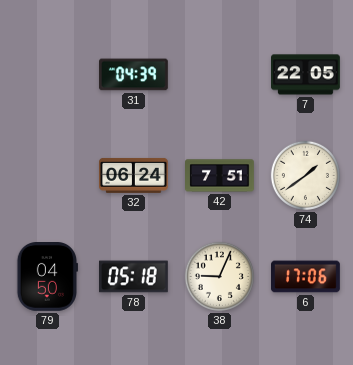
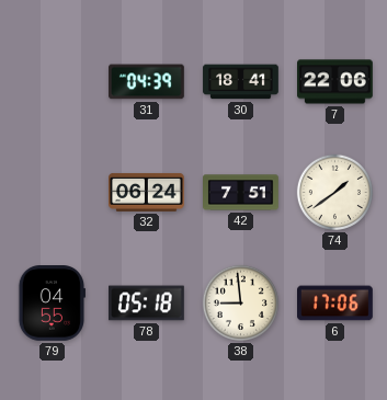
30: none -> 18:41 (241, 82)
7: 22:05 -> 22:06 (335, 82)
79: 04:50 -> 04:55 (52, 304)
38: 9:04 -> 8:59 (240, 302)
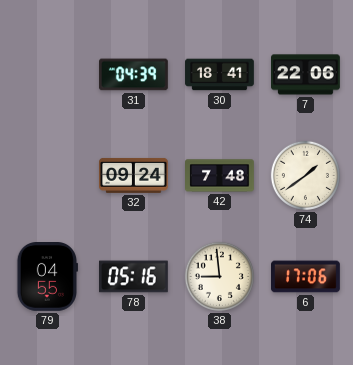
32: 06:24 -> 09:24 (134, 175)
42: 7:51 -> 7:48 (220, 176)
78: 05:18 -> 05:16 (134, 277)
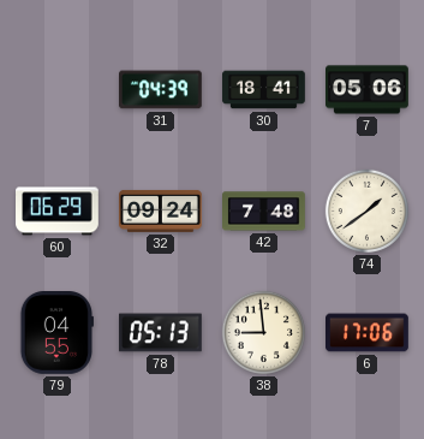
7: 22:06 -> 05:06 (368, 90)
60: none -> 06:29 (58, 212)
78: 05:16 -> 05:13 (161, 333)
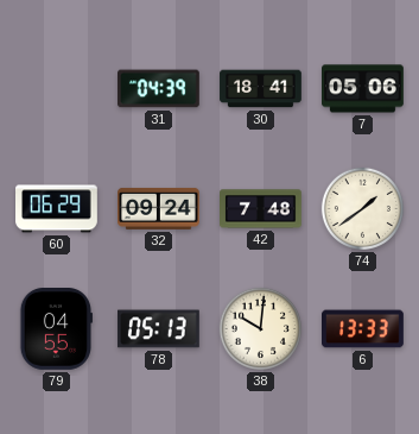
38: 8:59 -> 10:01 (260, 328)
6: 17:06 -> 13:33 (363, 329)
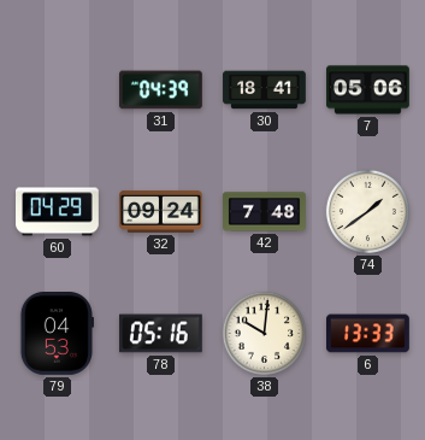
60: 06:29 -> 04:29 (58, 212)
79: 04:55 -> 04:53 (57, 334)
78: 05:13 -> 05:16 (161, 334)
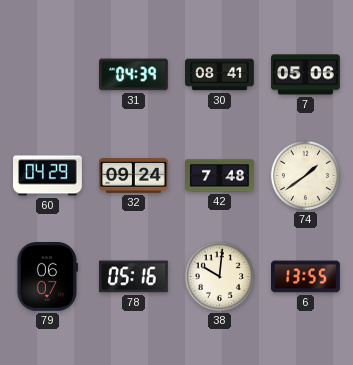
30: 18:41 -> 08:41 (220, 75)
79: 04:53 -> 06:07 (47, 277)
6: 13:33 -> 13:55 (306, 277)
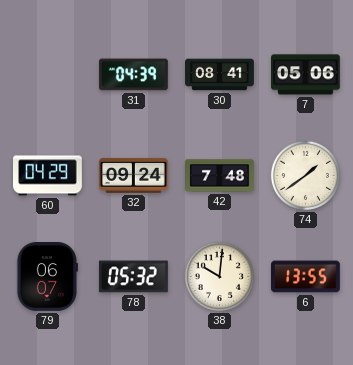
78: 05:16 -> 05:32 (134, 277)
